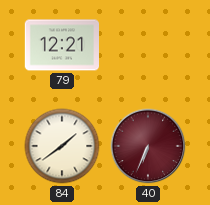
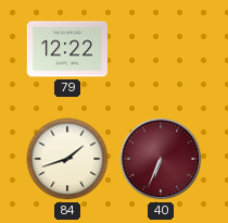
79: 12:21 -> 12:22 (66, 49)
84: 1:39 -> 1:42 (67, 159)
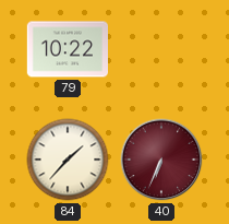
79: 12:22 -> 10:22 (67, 49)
84: 1:42 -> 1:37 (68, 160)
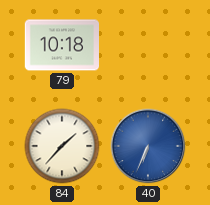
79: 10:22 -> 10:18 (61, 45)
40 dial: burgundy -> blue (148, 146)
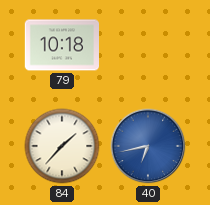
40: 6:34 -> 6:43 (148, 146)
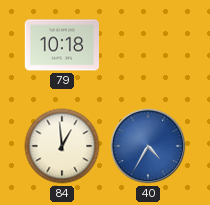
84: 1:37 -> 12:59 (62, 146)
40: 6:43 -> 4:35 (148, 146)
